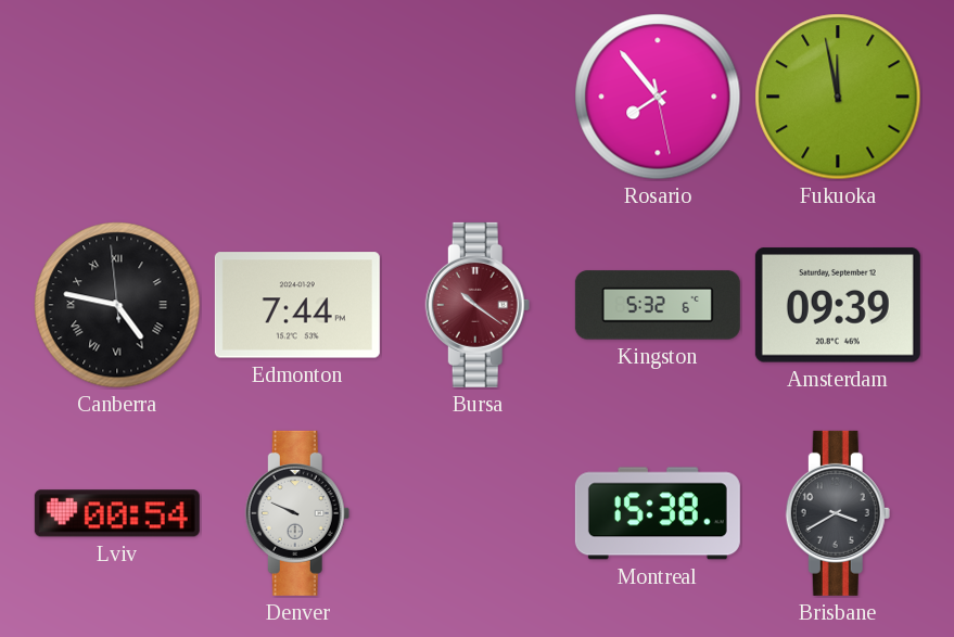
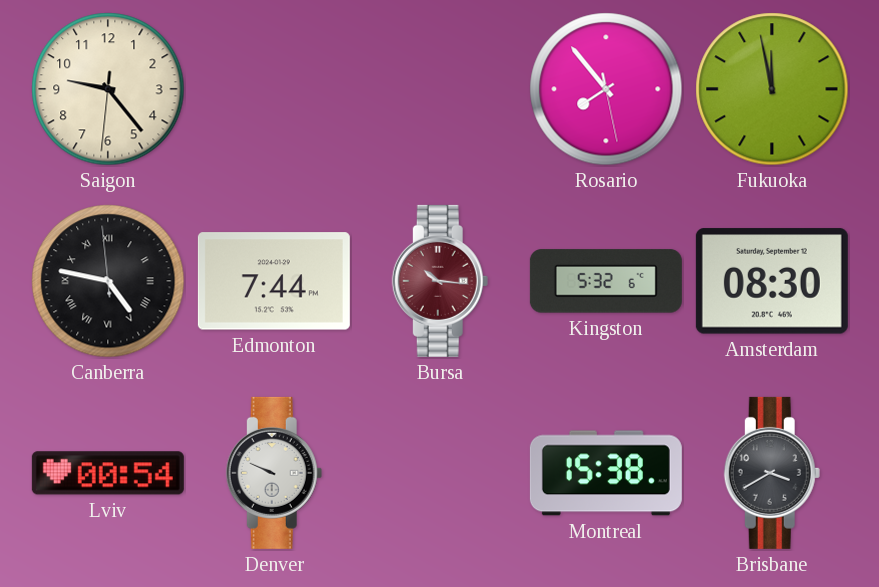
Saigon: none -> 9:23 (108, 89)
Bursa: 10:21 -> 10:16 (440, 281)
Amsterdam: 09:39 -> 08:30 (772, 281)
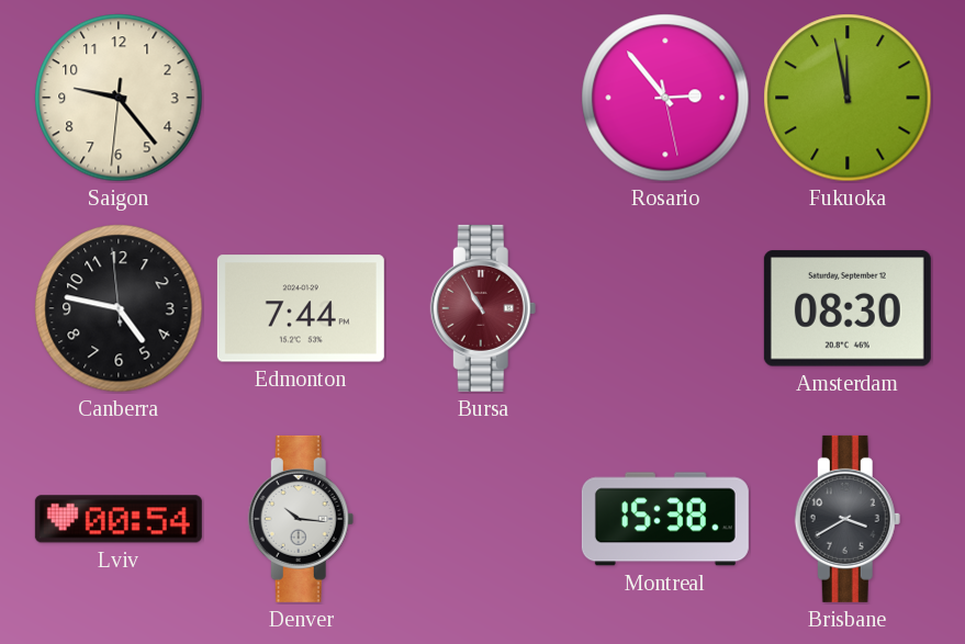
Rosario: 7:53 -> 2:53 (665, 98)
Canberra numerals: Roman -> Arabic (119, 308)
Bursa: 10:16 -> 10:55 (483, 308)
Kingston: 5:32 -> none (606, 281)
Denver: 9:49 -> 10:16 (301, 519)
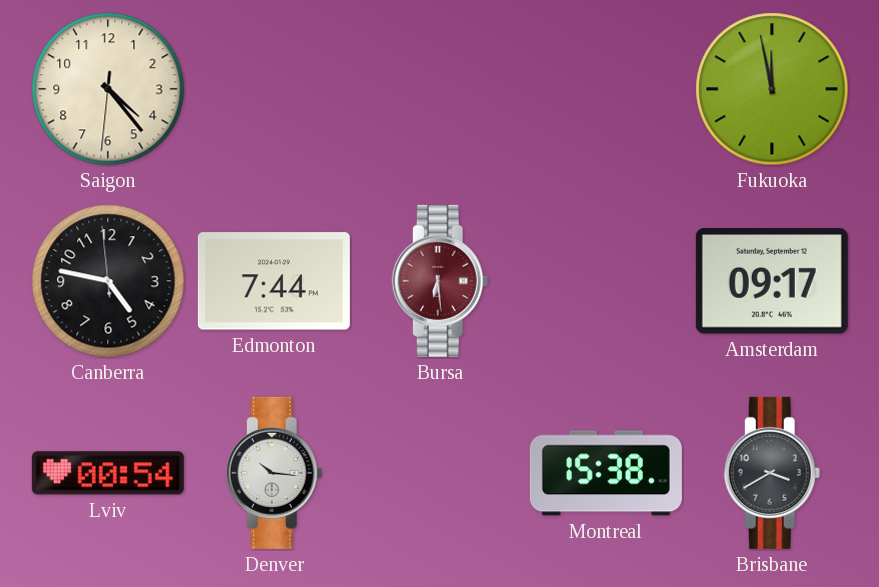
Saigon: 9:23 -> 4:23 (108, 89)
Rosario: 2:53 -> none (665, 98)
Bursa: 10:55 -> 6:29 (440, 281)
Amsterdam: 08:30 -> 09:17 (772, 281)
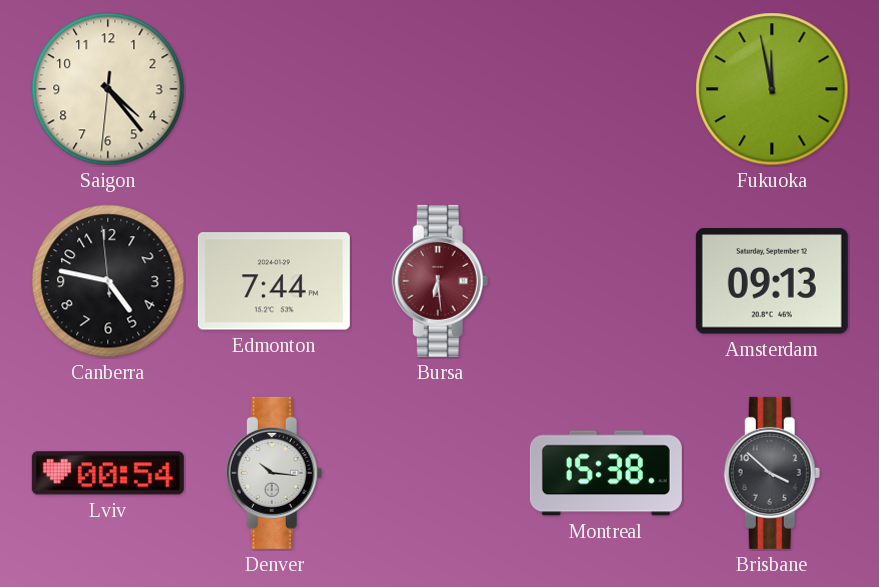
Amsterdam: 09:17 -> 09:13 (772, 281)
Brisbane: 3:40 -> 3:52 (772, 473)
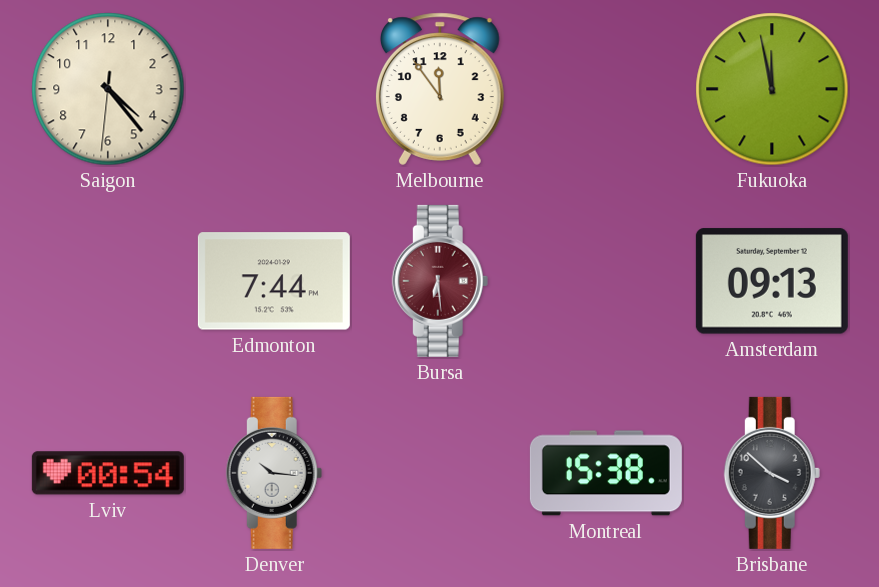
Melbourne: none -> 11:54 (440, 89)
Canberra: 4:46 -> none (108, 281)
